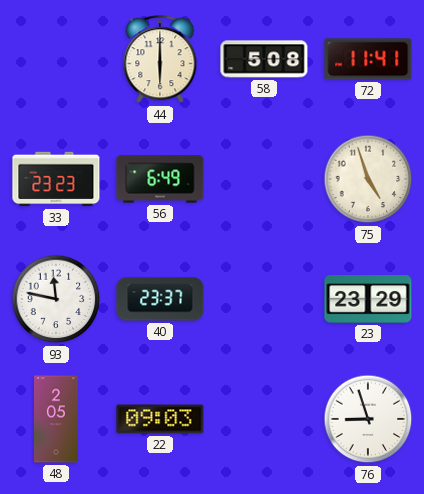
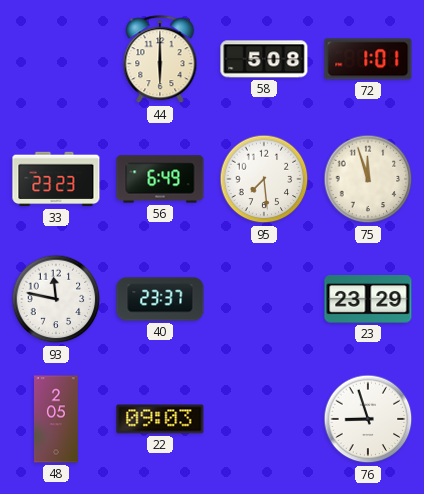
72: 11:41 -> 1:01 (368, 59)
95: none -> 7:29 (264, 179)
75: 4:57 -> 11:57 (368, 179)
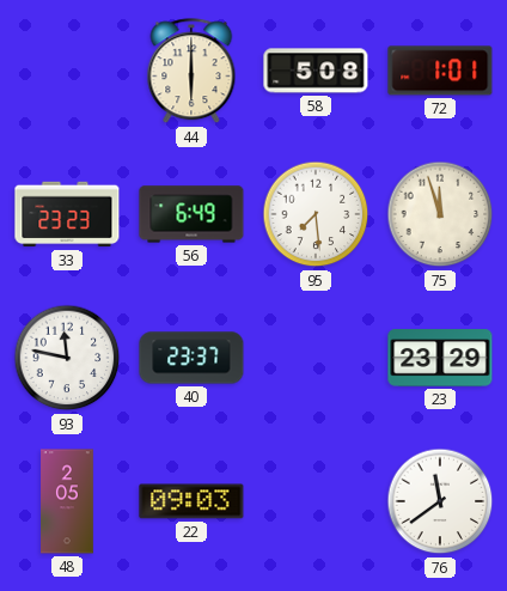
76: 8:57 -> 11:39 (440, 501)
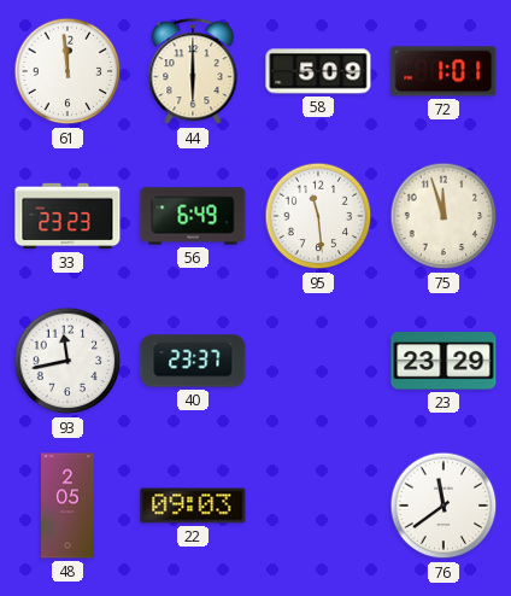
61: none -> 11:59 (67, 71)
58: 5:08 -> 5:09 (318, 71)
95: 7:29 -> 11:29 (318, 216)
93: 11:47 -> 11:43 (67, 361)
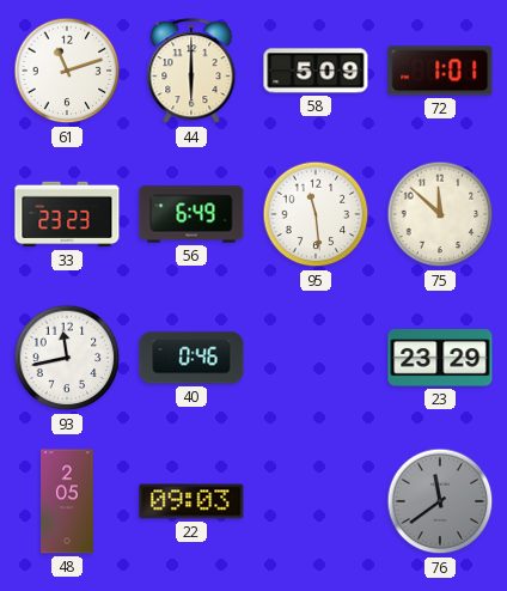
61: 11:59 -> 11:12 (67, 71)
75: 11:57 -> 11:52 (440, 214)
40: 23:37 -> 0:46 (191, 358)
76 dial: white -> grey (440, 501)
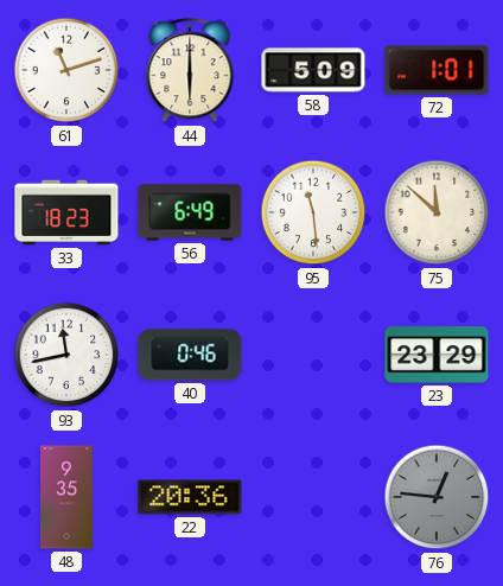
33: 23:23 -> 18:23 (66, 212)
48: 2:05 -> 9:35 (66, 497)
22: 09:03 -> 20:36 (190, 497)
76: 11:39 -> 12:46 (437, 497)
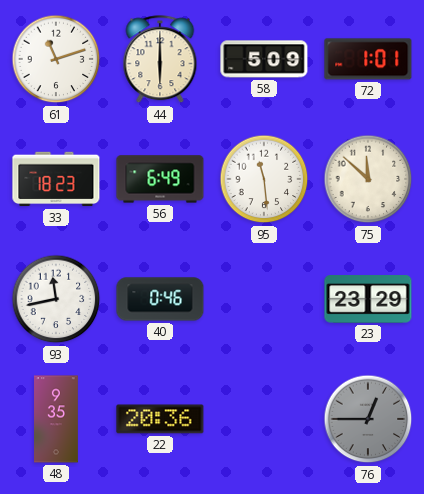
76: 12:46 -> 12:45 (368, 419)
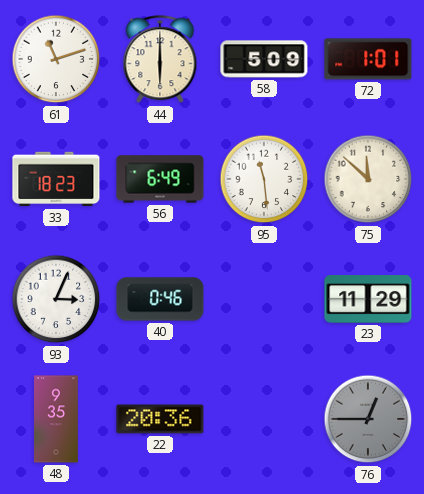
93: 11:43 -> 3:04 (56, 299)
23: 23:29 -> 11:29 (368, 299)
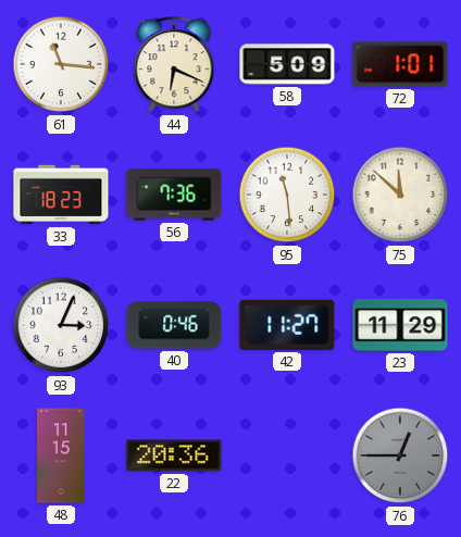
61: 11:12 -> 11:16 (61, 64)
44: 6:00 -> 6:19 (174, 65)
56: 6:49 -> 7:36 (174, 195)
42: none -> 11:27 (287, 325)
48: 9:35 -> 11:15 (61, 455)
